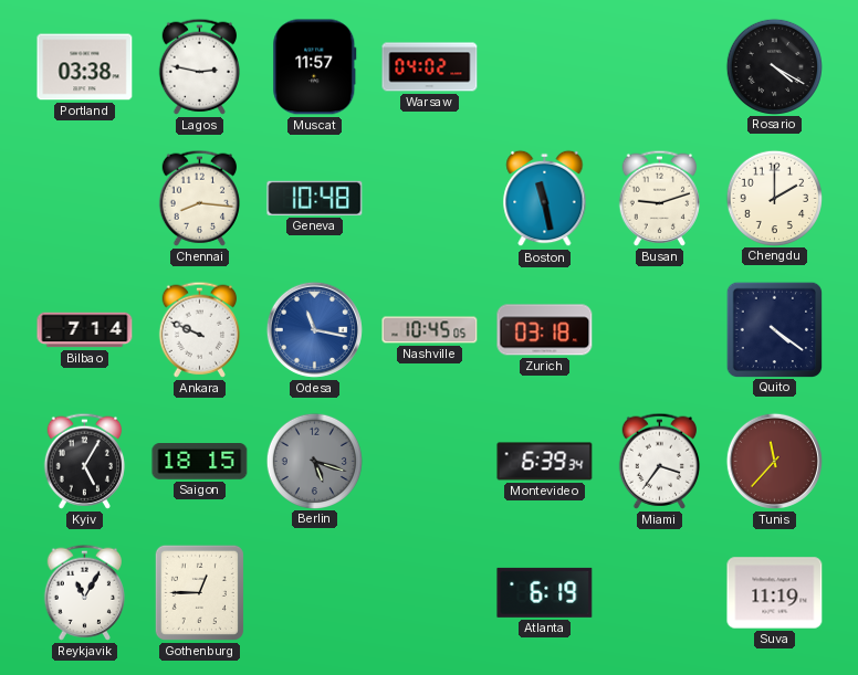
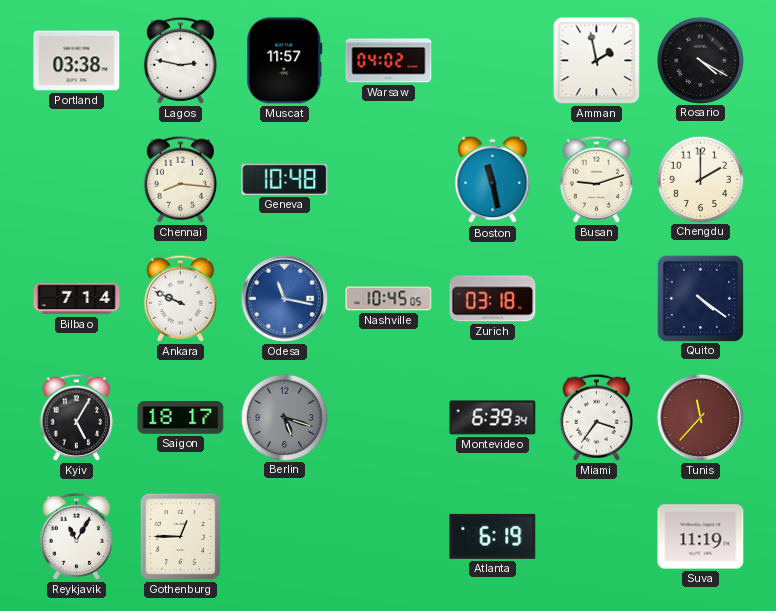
Amman: none -> 1:58 (597, 61)
Saigon: 18:15 -> 18:17 (181, 418)
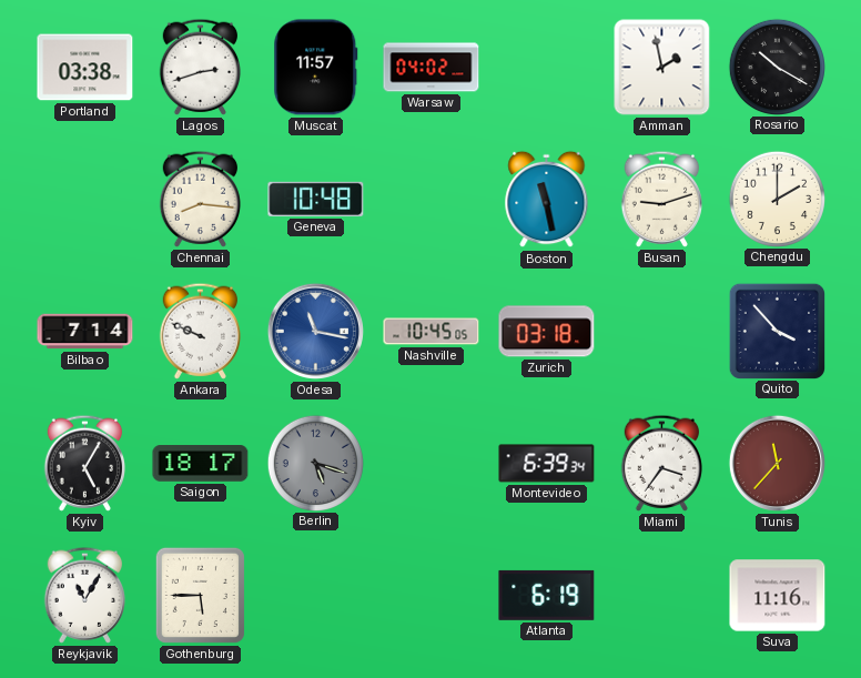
Lagos: 2:47 -> 2:42 (200, 67)
Rosario: 4:20 -> 10:20 (777, 67)
Quito: 4:21 -> 3:53 (777, 331)
Gothenburg: 12:45 -> 5:45 (200, 595)
Suva: 11:19 -> 11:16 (778, 596)
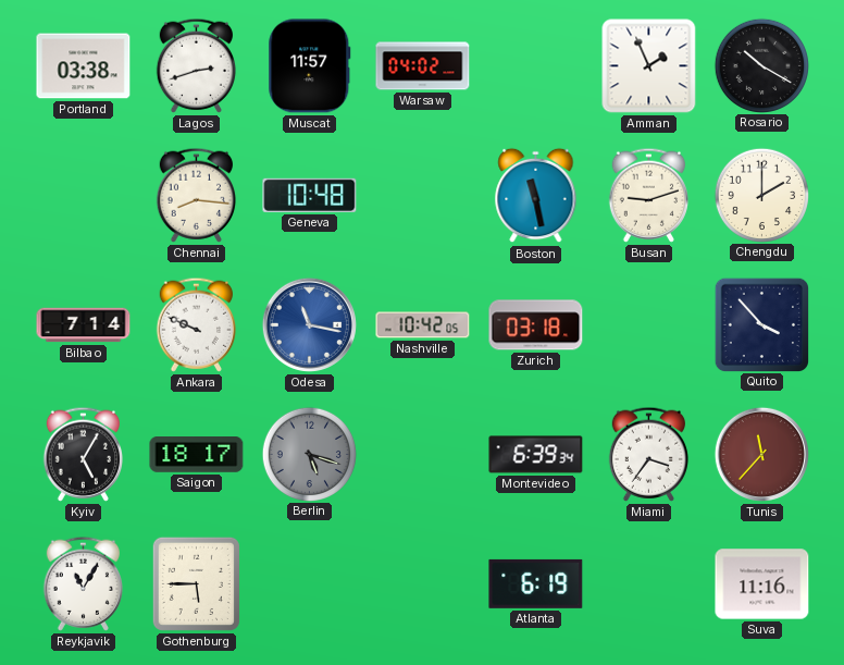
Amman: 1:58 -> 1:56 (649, 66)
Nashville: 10:45 -> 10:42 (423, 325)
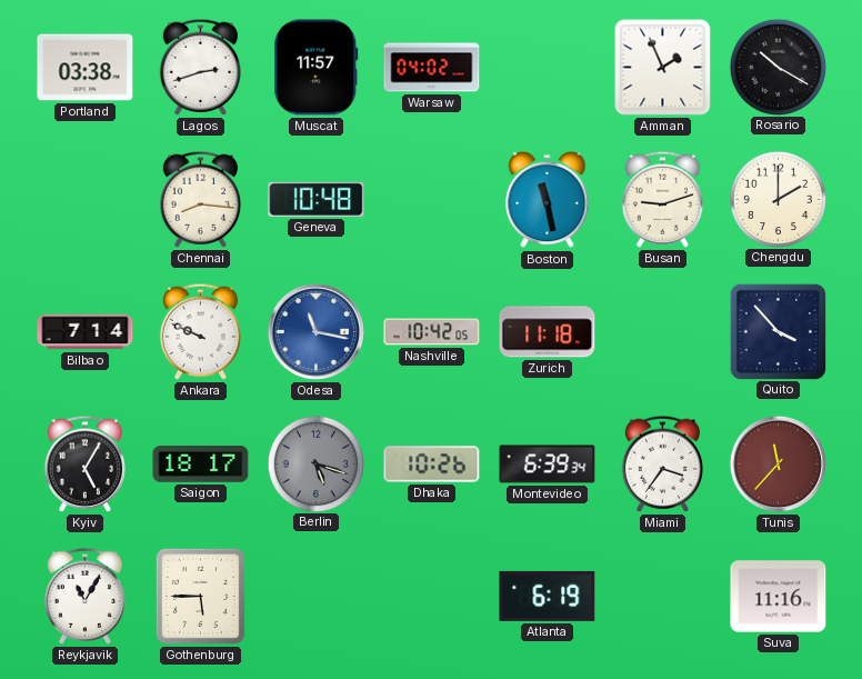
Zurich: 03:18 -> 11:18 (548, 332)
Dhaka: none -> 10:26 (432, 465)
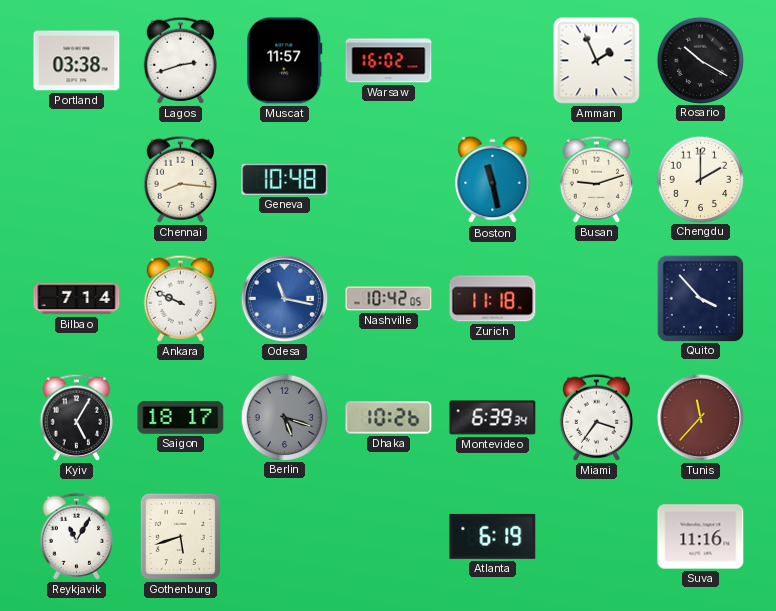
Warsaw: 04:02 -> 16:02 (389, 61)
Gothenburg: 5:45 -> 5:42 (180, 536)
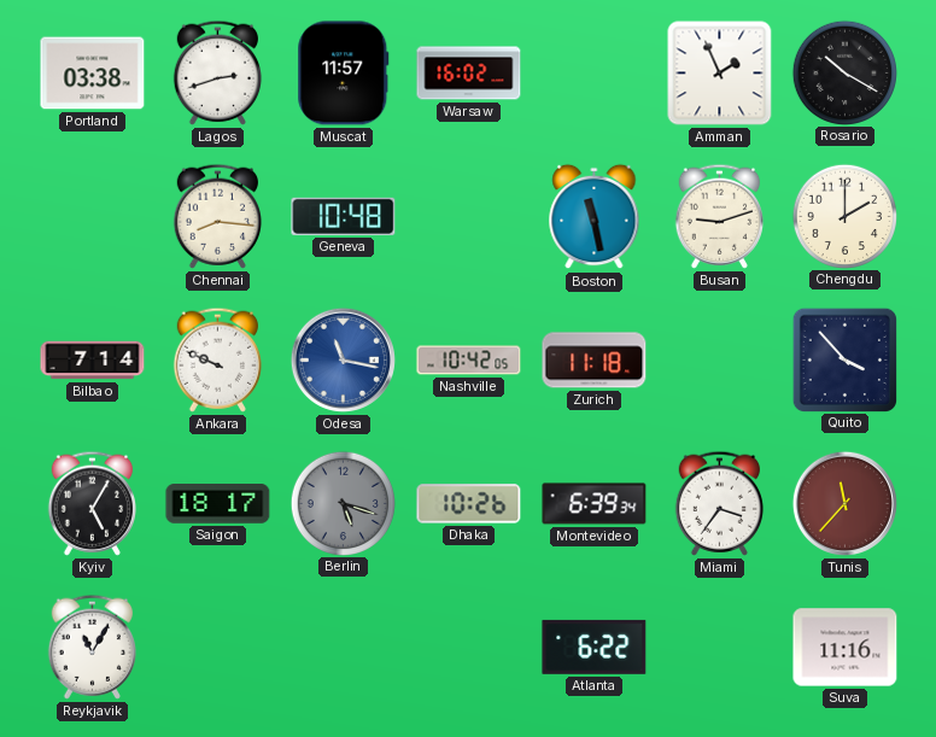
Gothenburg: 5:42 -> none (180, 536)
Atlanta: 6:19 -> 6:22 (595, 647)
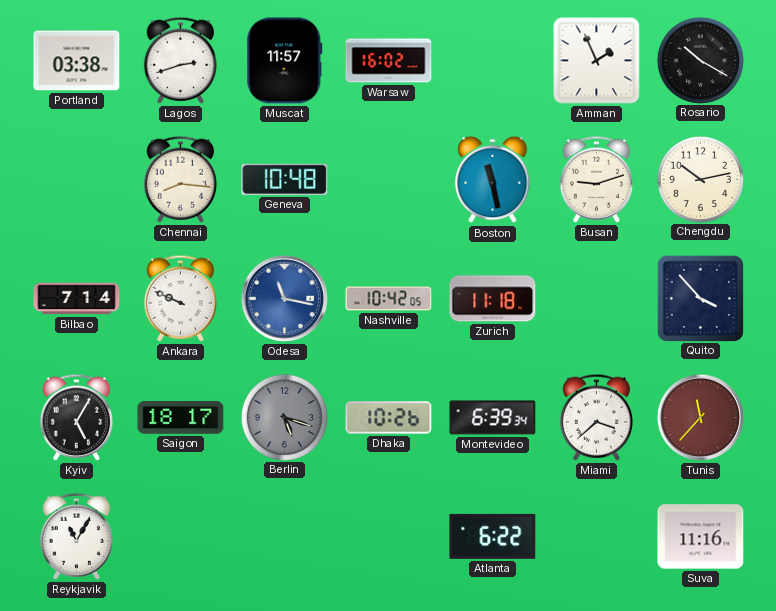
Chengdu: 2:00 -> 10:13 (700, 179)
Miami: 3:36 -> 3:38 (596, 417)
